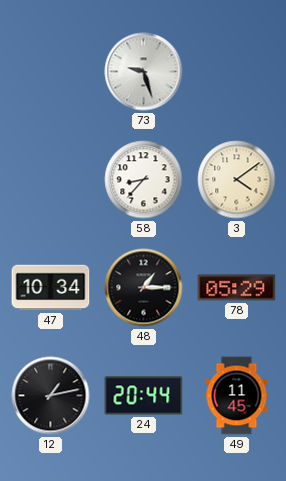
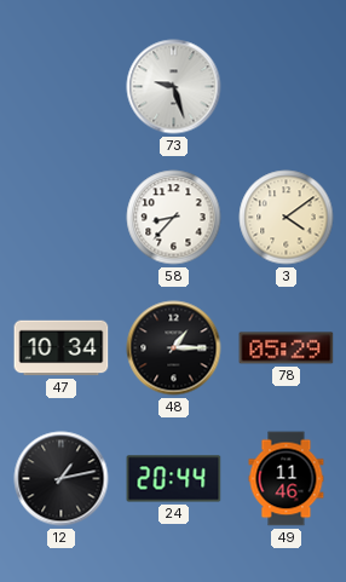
49: 11:45 -> 11:46 (287, 479)
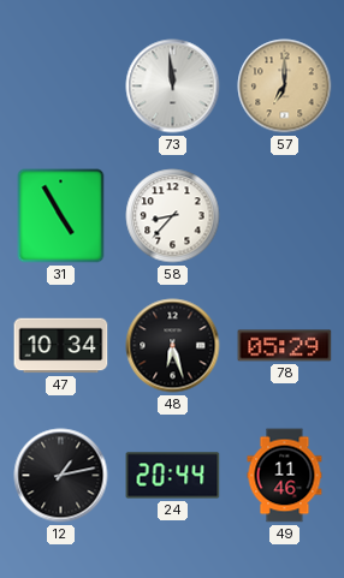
73: 9:27 -> 11:59 (173, 87)
57: none -> 7:00 (285, 87)
31: none -> 4:55 (61, 216)
3: 4:09 -> none (287, 218)
48: 1:15 -> 6:27 (173, 346)
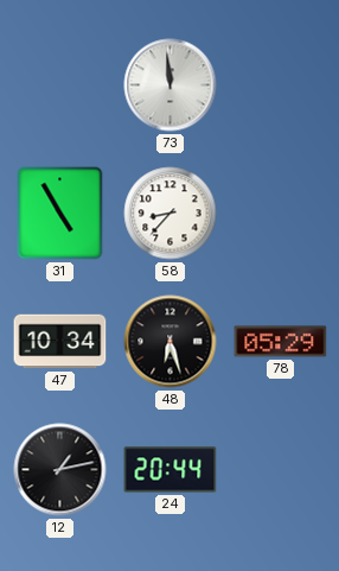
57: 7:00 -> none (285, 87)
49: 11:46 -> none (285, 476)
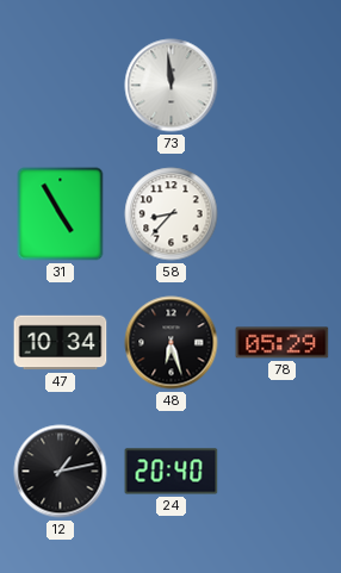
24: 20:44 -> 20:40 (172, 472)
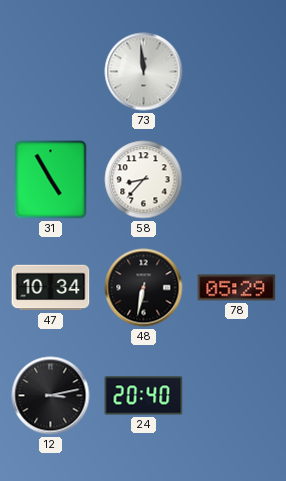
48: 6:27 -> 6:32 (144, 288)
12: 1:13 -> 3:13 (51, 396)
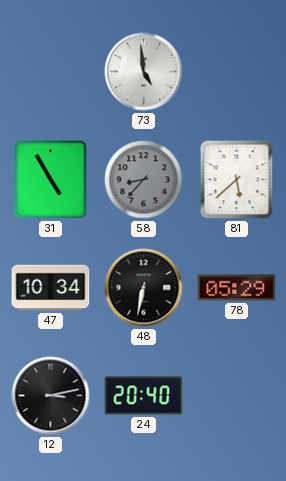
73: 11:59 -> 4:59 (144, 72)
58 dial: white -> grey (144, 180)
81: none -> 5:38 (237, 180)
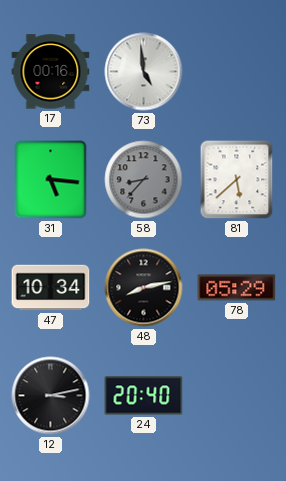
17: none -> 00:16 (51, 72)
31: 4:55 -> 5:16 (51, 180)
48: 6:32 -> 8:13 (144, 288)
